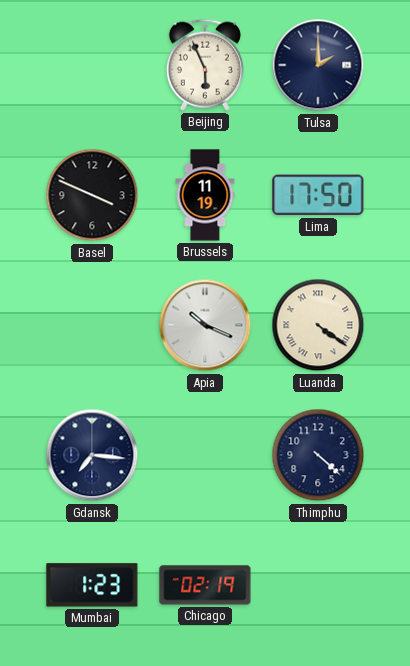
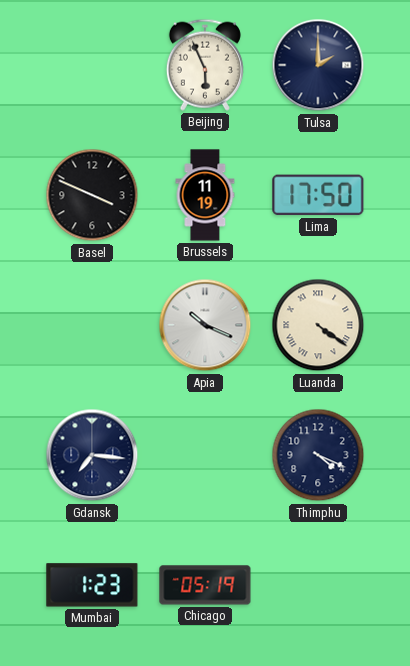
Thimphu: 4:22 -> 4:19 (318, 455)
Chicago: 02:19 -> 05:19 (205, 585)
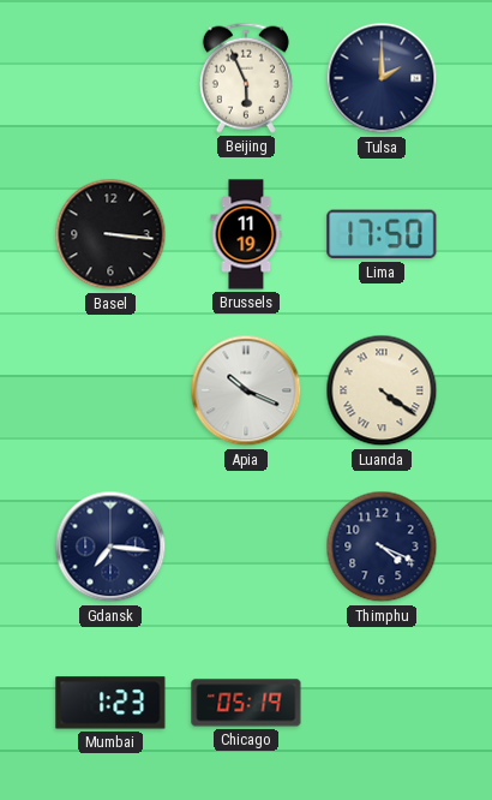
Basel: 3:49 -> 3:16 (110, 234)
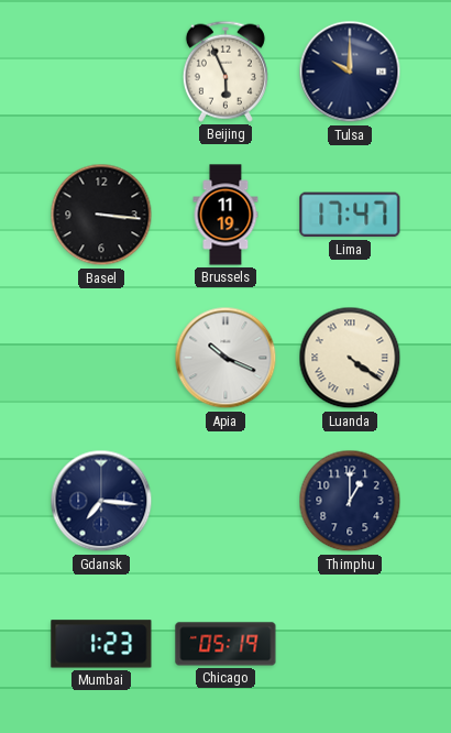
Tulsa: 2:00 -> 10:00 (350, 72)
Lima: 17:50 -> 17:47 (350, 215)
Thimphu: 4:19 -> 1:00 (350, 501)
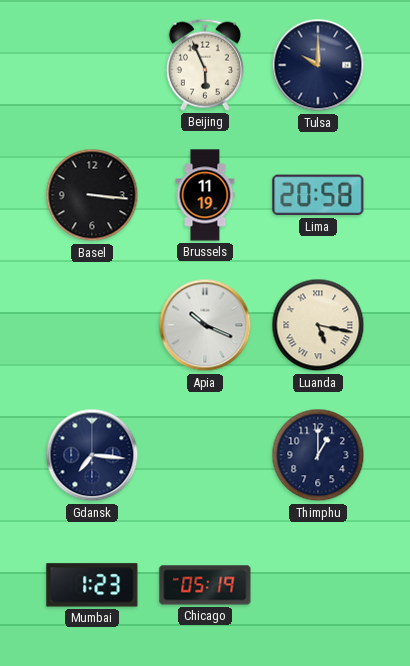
Lima: 17:47 -> 20:58 (318, 195)
Luanda: 4:21 -> 5:17 (318, 325)
